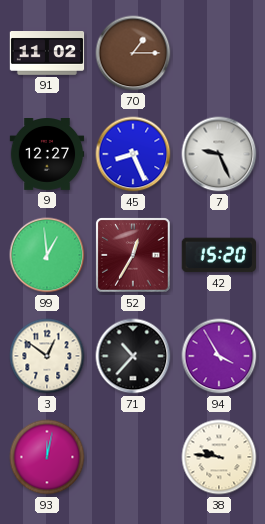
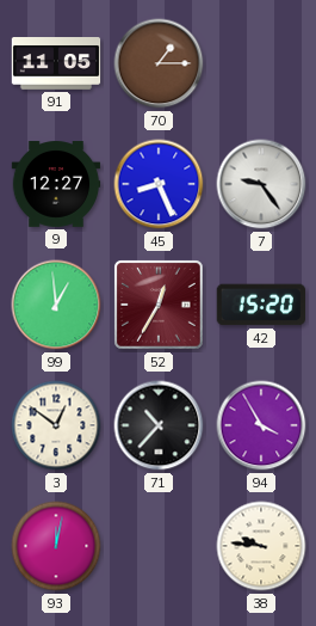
91: 11:02 -> 11:05 (56, 65)
7: 9:26 -> 9:24 (261, 184)
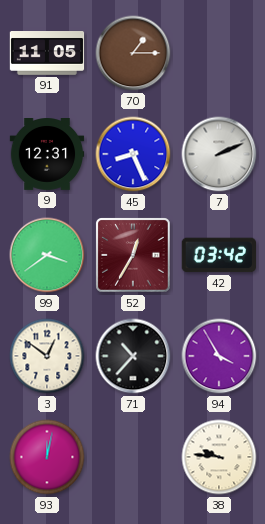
9: 12:27 -> 12:31 (47, 155)
7: 9:24 -> 2:11 (219, 154)
99: 12:59 -> 3:39 (47, 255)
42: 15:20 -> 03:42 (218, 255)
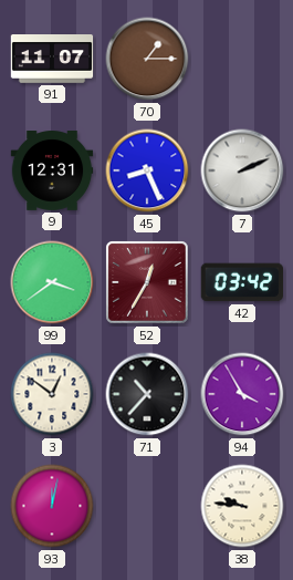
91: 11:05 -> 11:07 (52, 60)
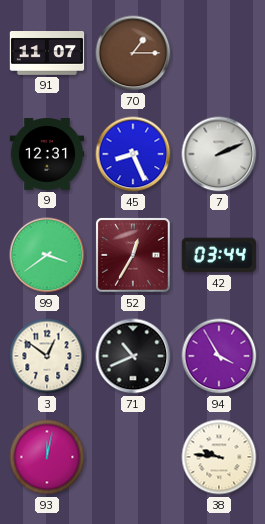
42: 03:42 -> 03:44 (218, 255)
71: 10:37 -> 10:41 (133, 356)
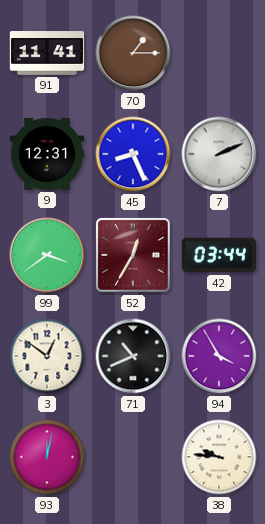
91: 11:07 -> 11:41 (47, 54)
